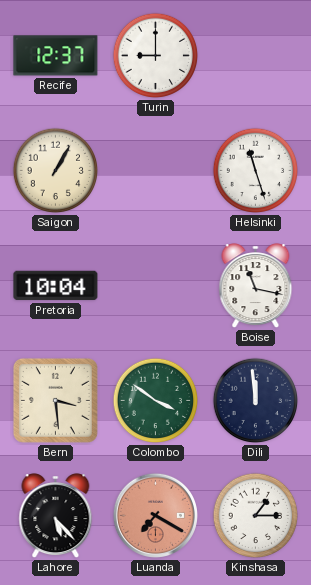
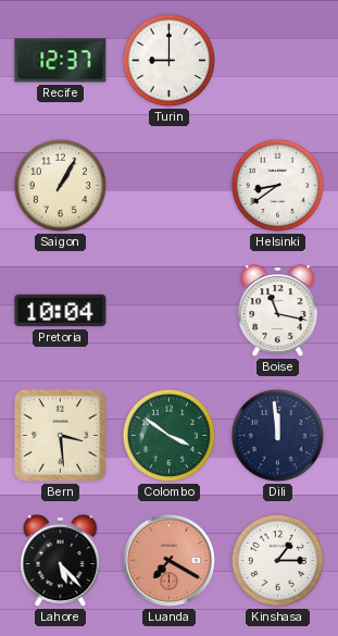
Helsinki: 11:27 -> 8:39 (278, 186)
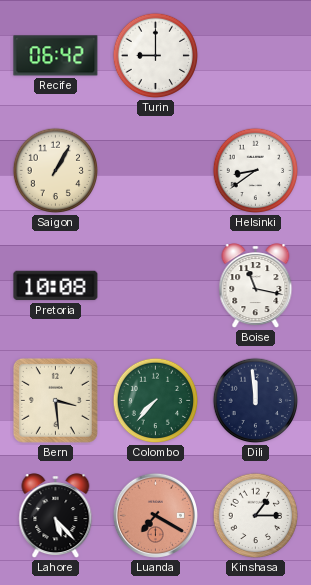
Recife: 12:37 -> 06:42 (56, 56)
Pretoria: 10:04 -> 10:08 (56, 286)
Colombo: 3:51 -> 7:37 (156, 401)
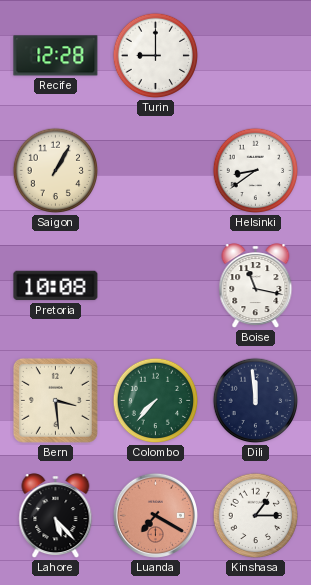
Recife: 06:42 -> 12:28 (56, 56)
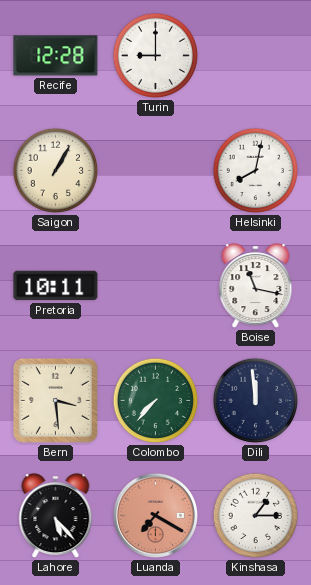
Helsinki: 8:39 -> 8:02 (256, 171)
Pretoria: 10:08 -> 10:11 (56, 286)
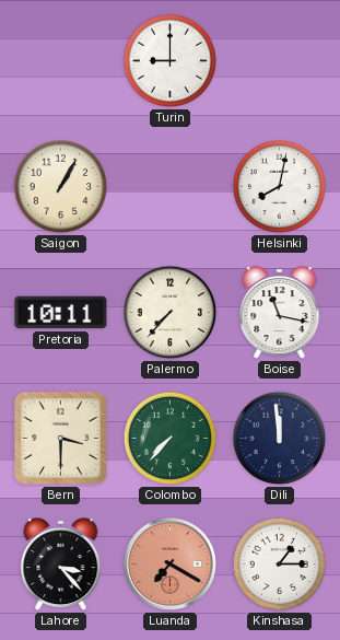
Recife: 12:28 -> none (56, 56)
Palermo: none -> 7:37 (171, 313)
Bern: 3:29 -> 3:30 (60, 438)
Lahore: 5:23 -> 3:23 (61, 565)
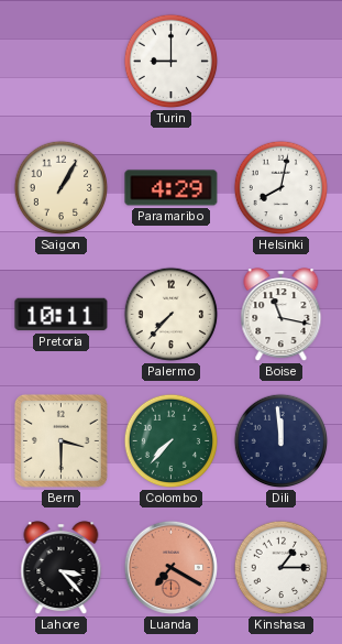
Paramaribo: none -> 4:29 (172, 188)
